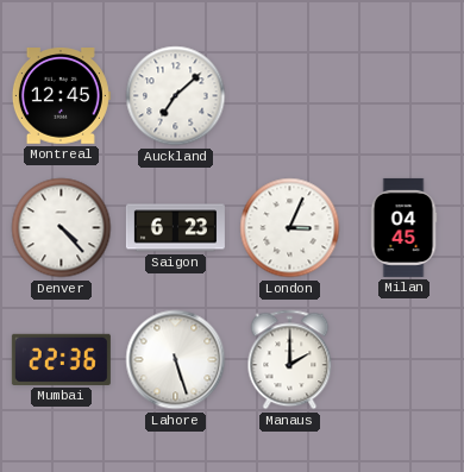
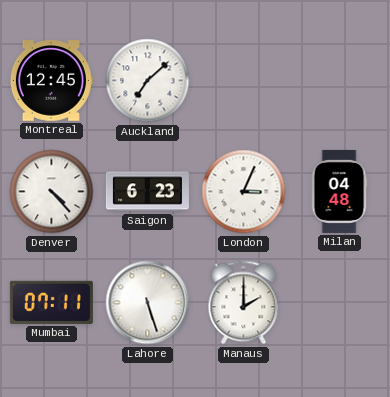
Milan: 04:45 -> 04:48 (339, 191)
Mumbai: 22:36 -> 07:11 (51, 302)
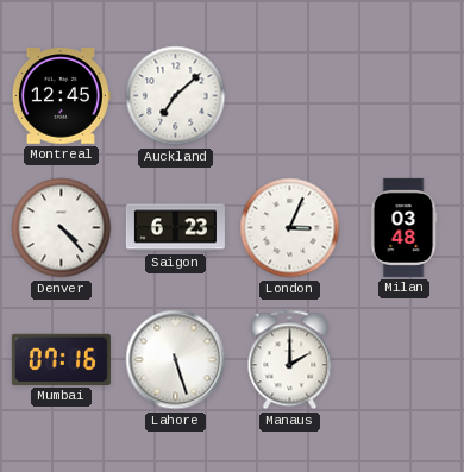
Milan: 04:48 -> 03:48 (403, 227)
Mumbai: 07:11 -> 07:16 (61, 359)
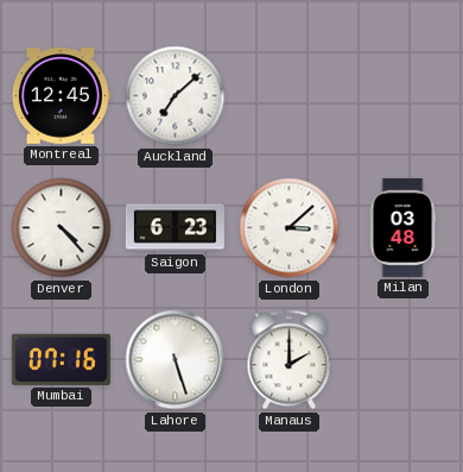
London: 3:04 -> 3:08 (290, 228)
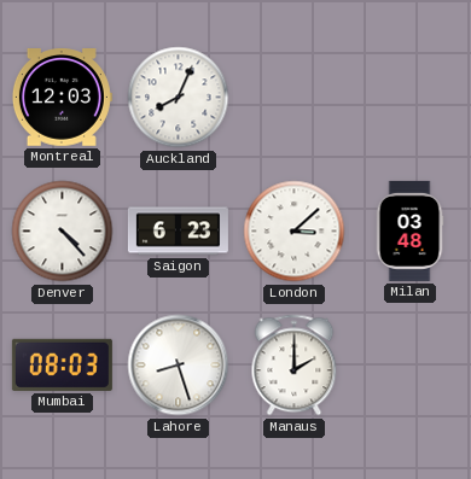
Montreal: 12:45 -> 12:03 (62, 98)
Auckland: 7:08 -> 8:04 (179, 98)
Mumbai: 07:16 -> 08:03 (62, 364)
Lahore: 5:27 -> 8:27 (179, 366)
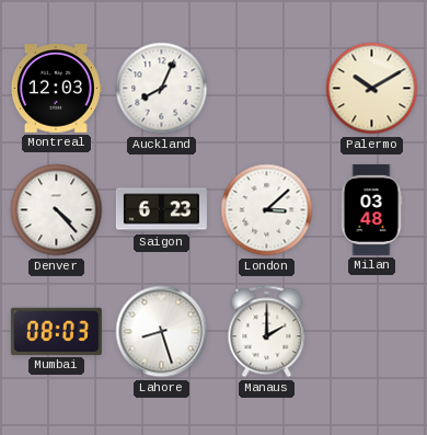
Palermo: none -> 10:10 (372, 89)
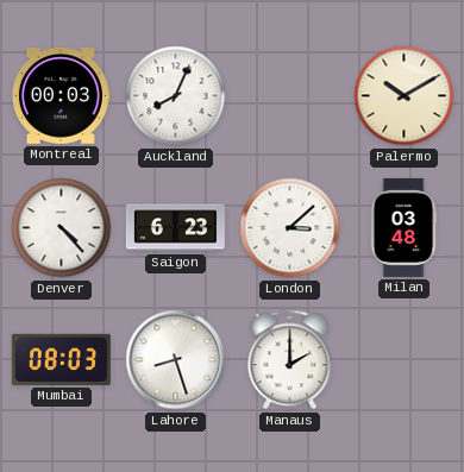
Montreal: 12:03 -> 00:03 (61, 96)
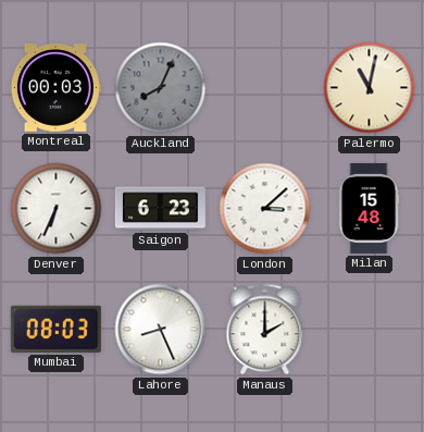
Auckland dial: white -> grey (161, 88)
Palermo: 10:10 -> 11:02 (370, 88)
Denver: 4:23 -> 6:34 (57, 209)
Milan: 03:48 -> 15:48 (369, 208)
Lahore: 8:27 -> 8:26 (161, 330)
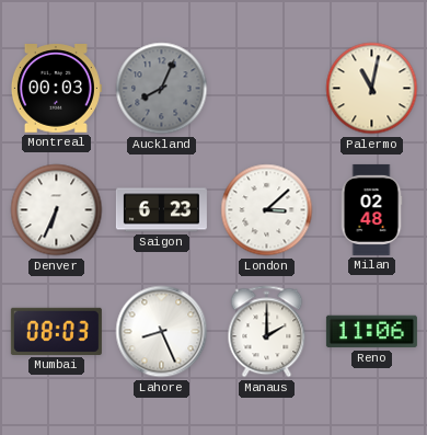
Milan: 15:48 -> 02:48 (371, 209)
Reno: none -> 11:06 (371, 332)
